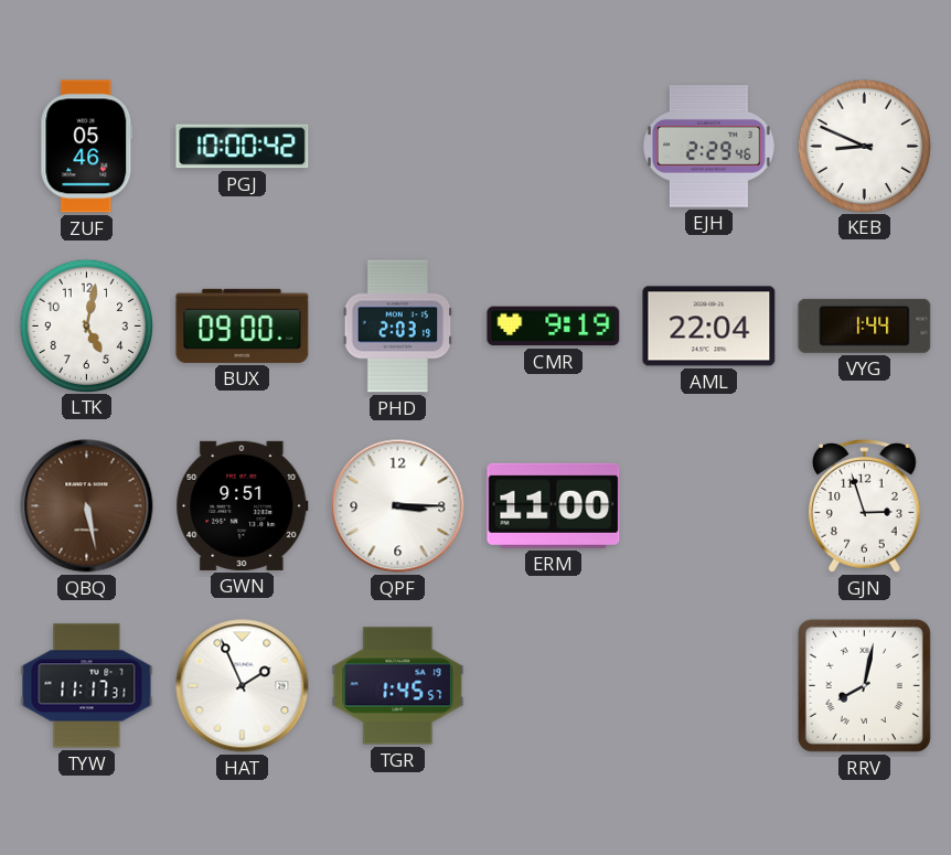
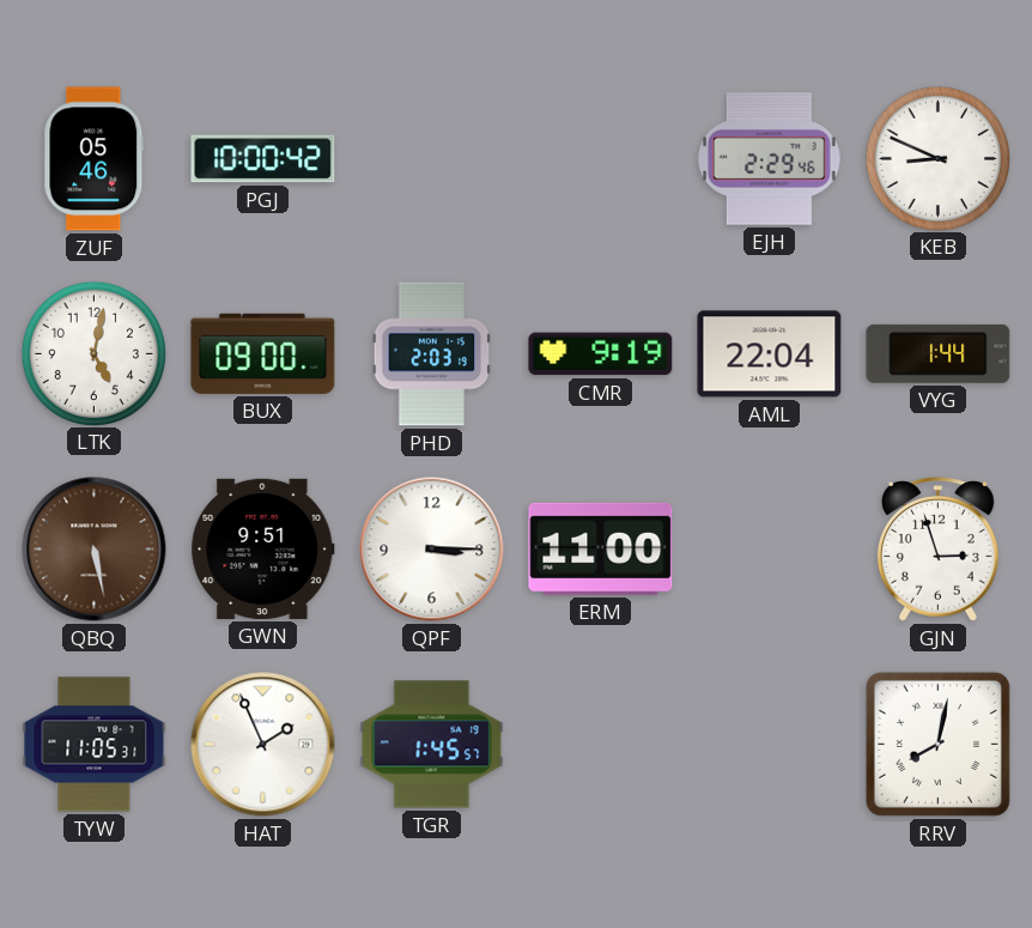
TYW: 11:17 -> 11:05 (95, 745)
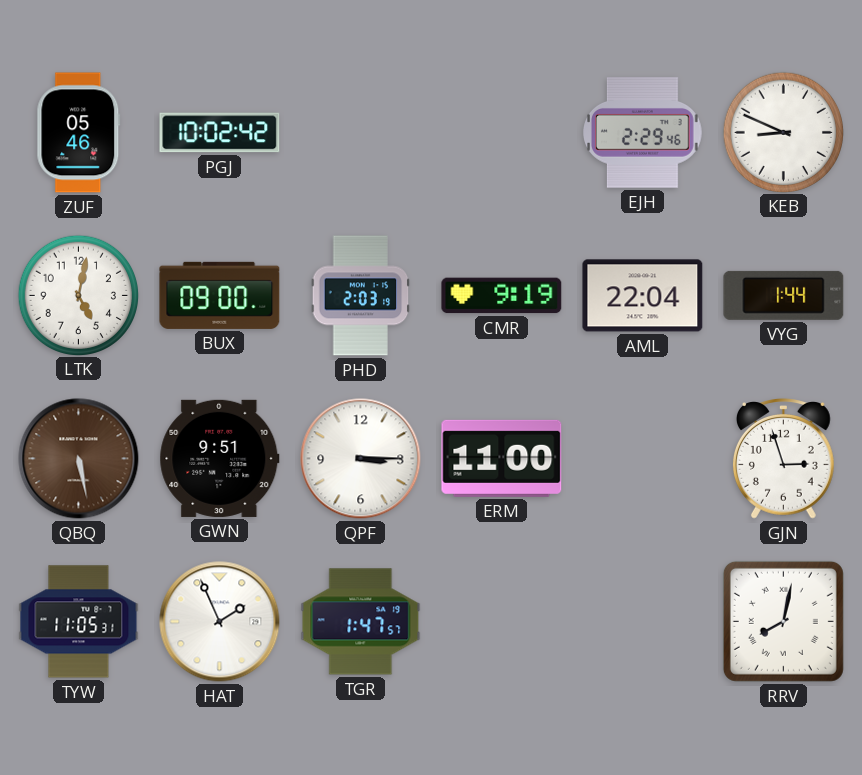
PGJ: 10:00 -> 10:02 (220, 133)
TGR: 1:45 -> 1:47 (361, 622)
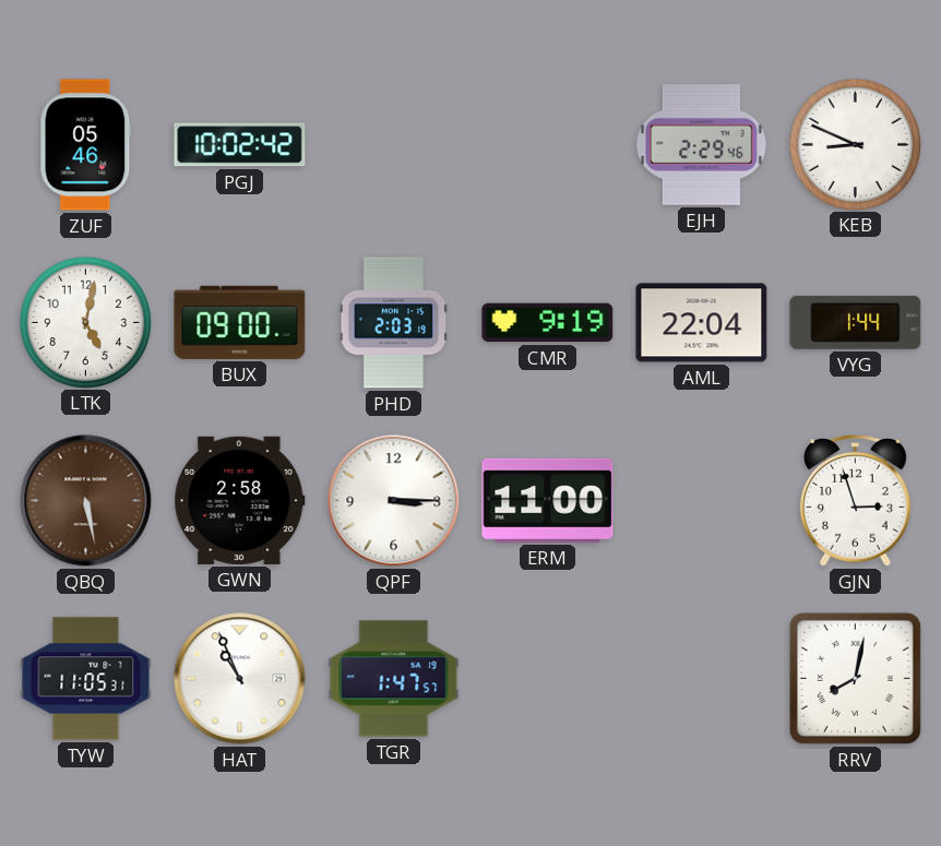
GWN: 9:51 -> 2:58 (240, 500)
HAT: 1:56 -> 10:56 (240, 679)
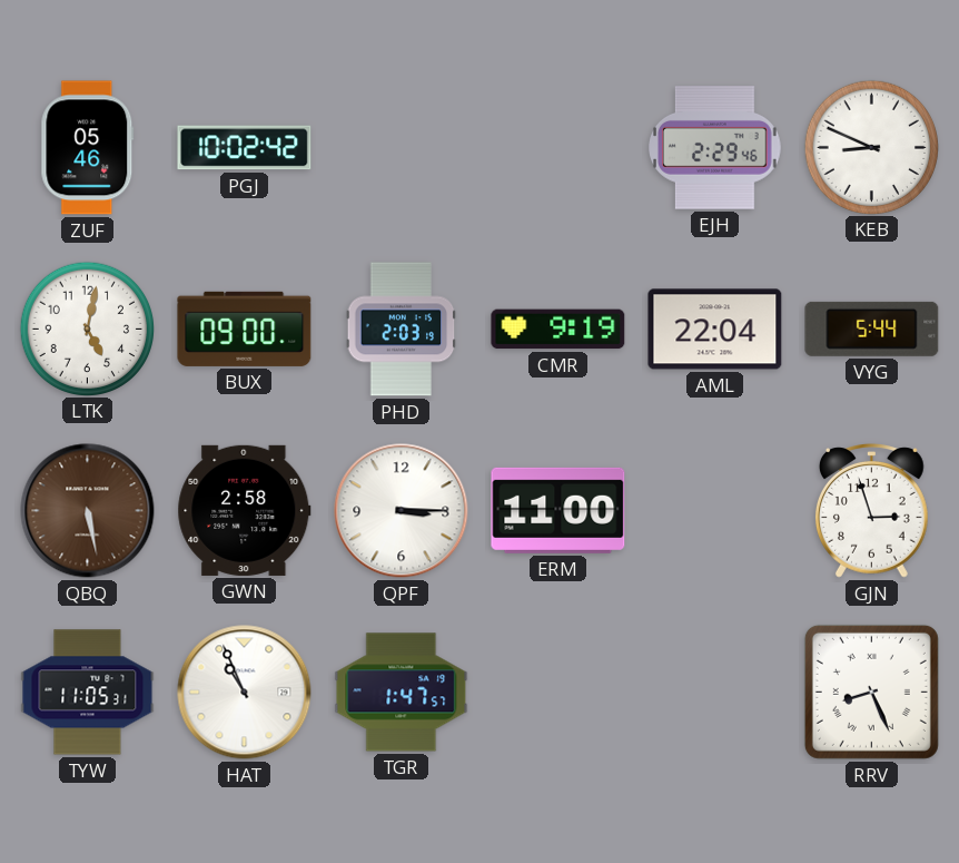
VYG: 1:44 -> 5:44 (872, 328)
RRV: 8:02 -> 8:26 (871, 692)
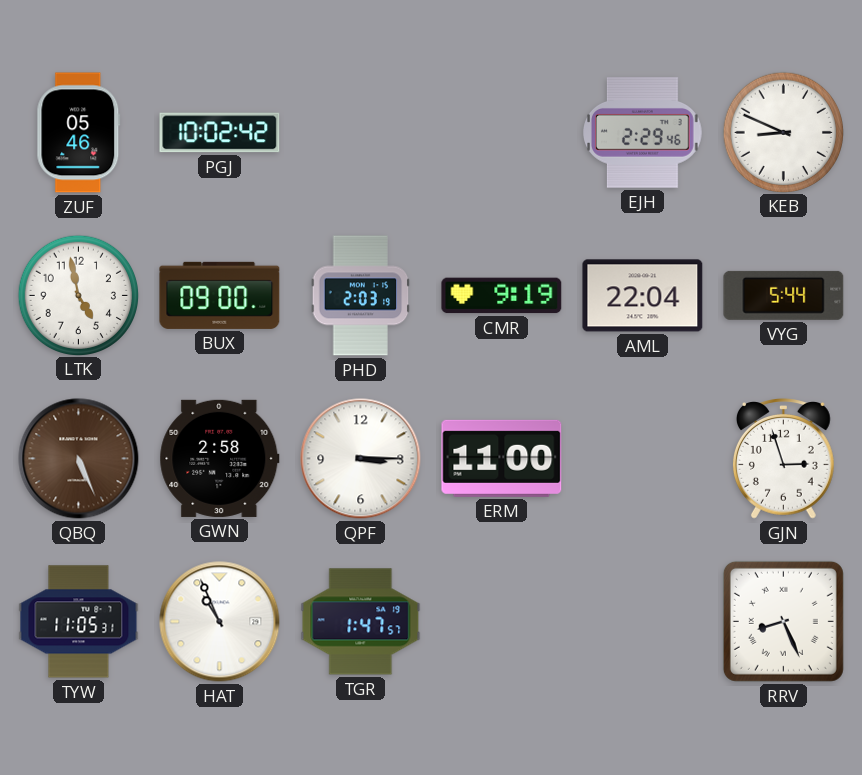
LTK: 5:02 -> 4:58 (78, 295)
QBQ: 5:28 -> 5:26 (79, 459)
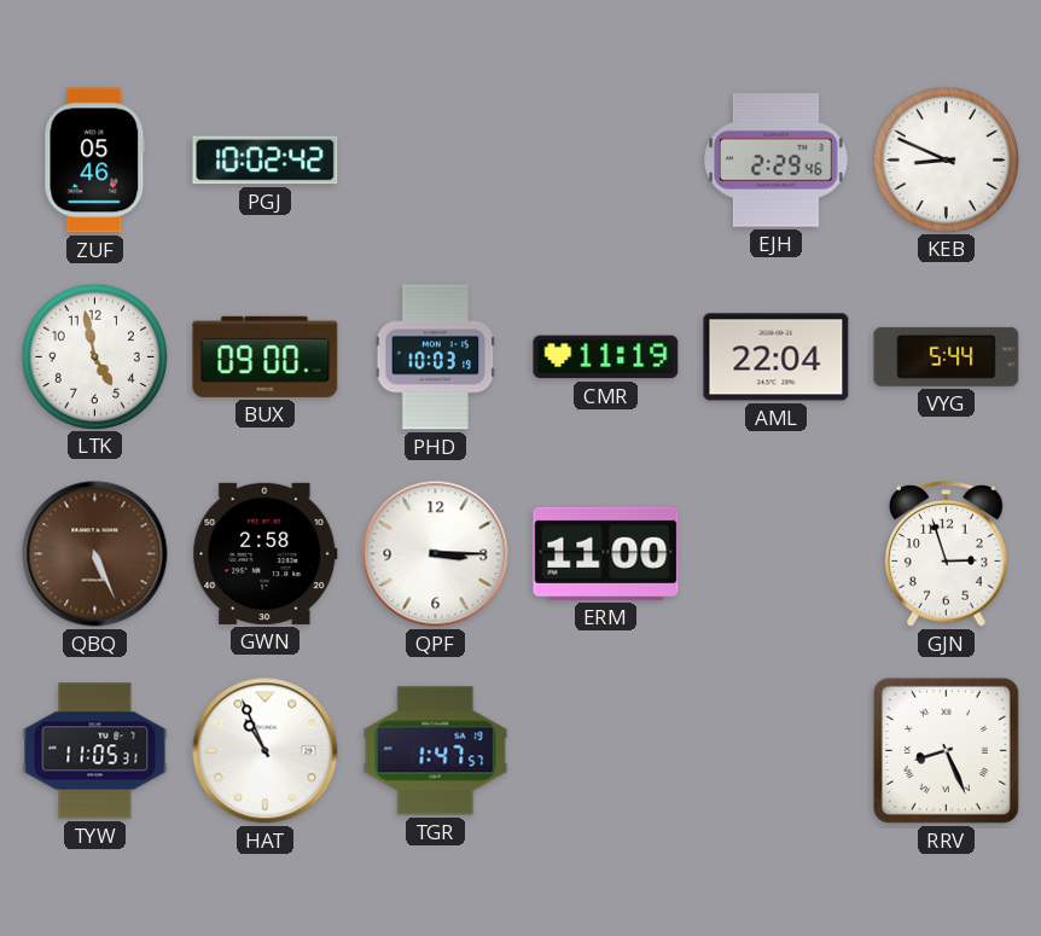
PHD: 2:03 -> 10:03 (436, 357)
CMR: 9:19 -> 11:19 (606, 357)
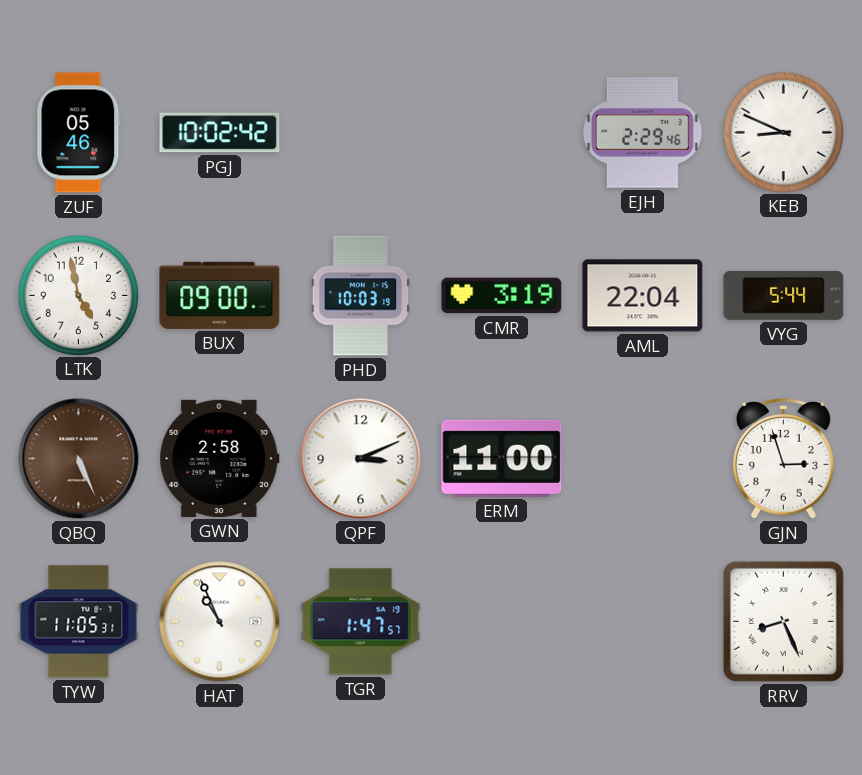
CMR: 11:19 -> 3:19 (502, 296)
QPF: 3:15 -> 3:11 (361, 459)
